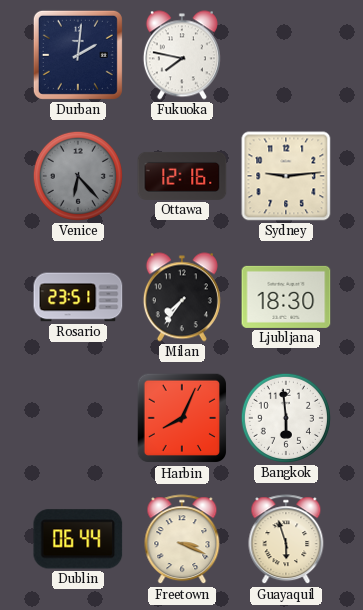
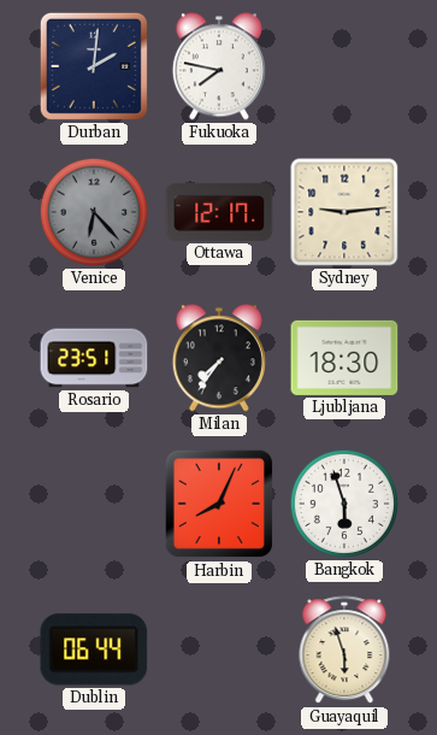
Ottawa: 12:16 -> 12:17 (219, 212)
Bangkok: 5:59 -> 5:57 (344, 504)
Freetown: 3:19 -> none (182, 540)
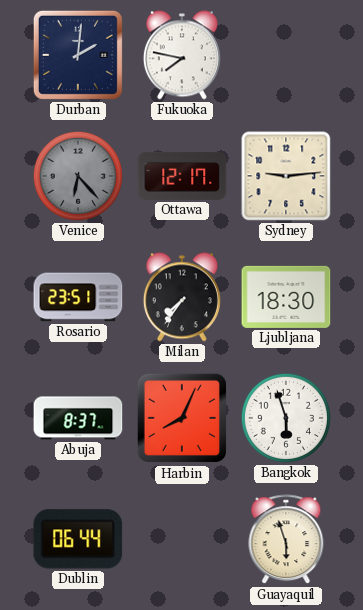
Abuja: none -> 8:37 (78, 418)
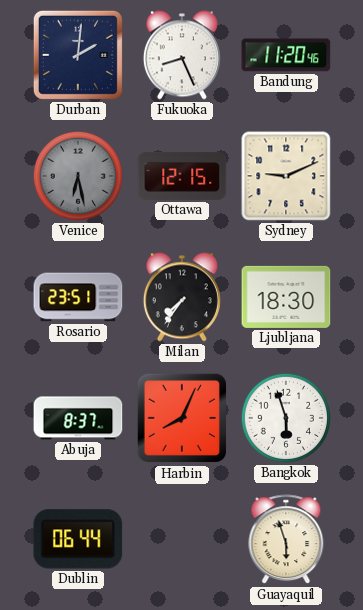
Fukuoka: 7:47 -> 8:26 (182, 55)
Bandung: none -> 11:20 (286, 55)
Venice: 6:23 -> 6:28 (78, 176)
Ottawa: 12:17 -> 12:15 (182, 176)
Sydney: 9:14 -> 9:11 (286, 176)
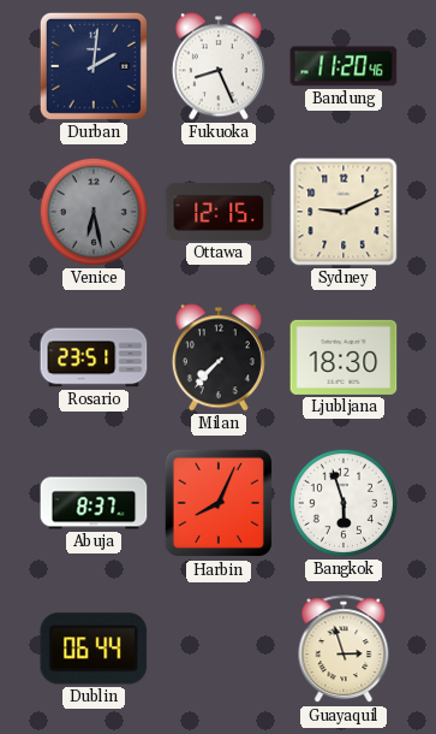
Milan: 7:36 -> 7:37 (219, 357)
Guayaquil: 5:57 -> 2:57 (344, 650)
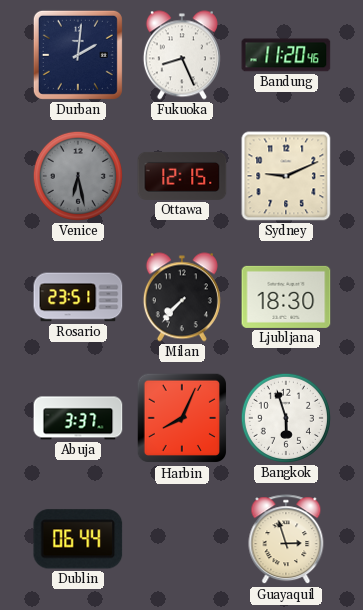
Abuja: 8:37 -> 3:37 (78, 418)
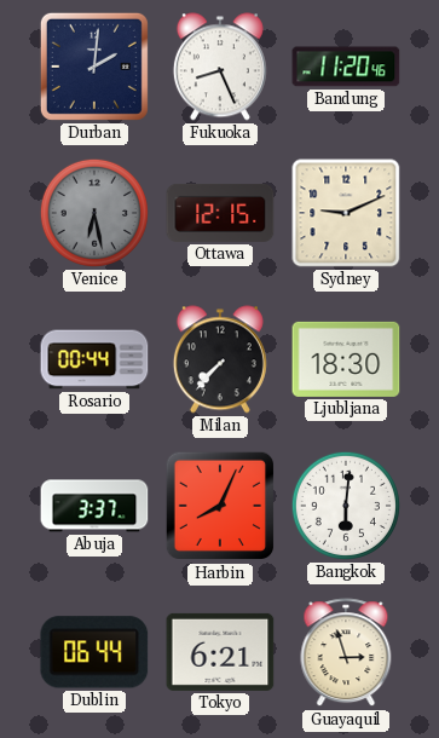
Rosario: 23:51 -> 00:44 (94, 359)
Bangkok: 5:57 -> 6:01 (346, 506)
Tokyo: none -> 6:21 (220, 652)
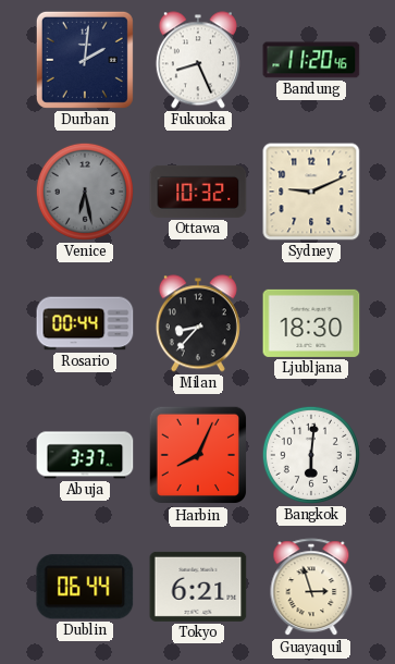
Ottawa: 12:15 -> 10:32 (198, 192)
Milan: 7:37 -> 8:37 (198, 323)
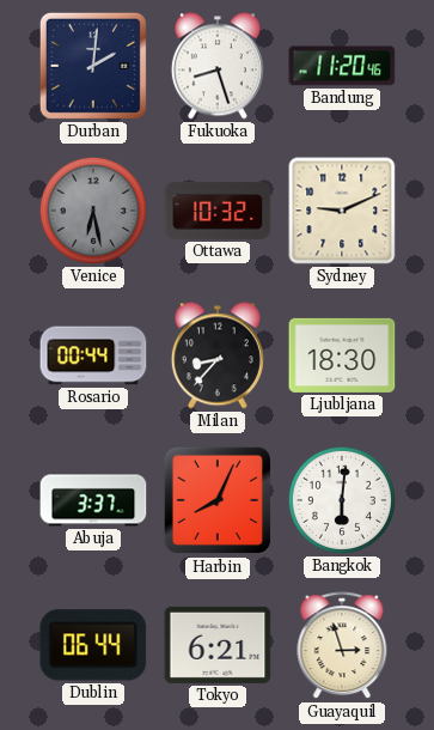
Fukuoka: 8:26 -> 8:27 (218, 66)
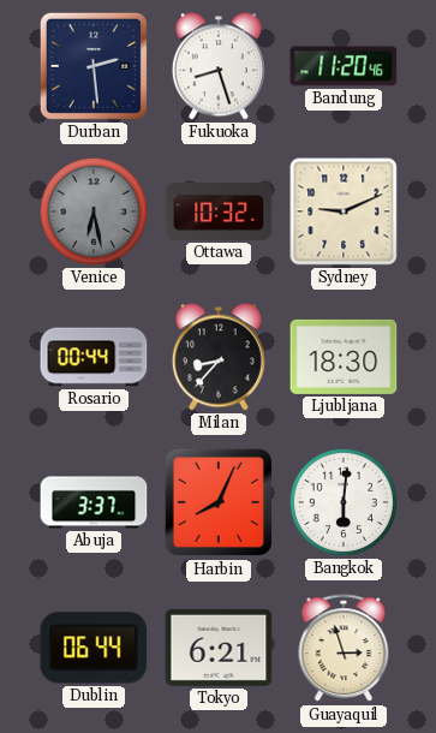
Durban: 2:01 -> 2:29 (94, 66)
